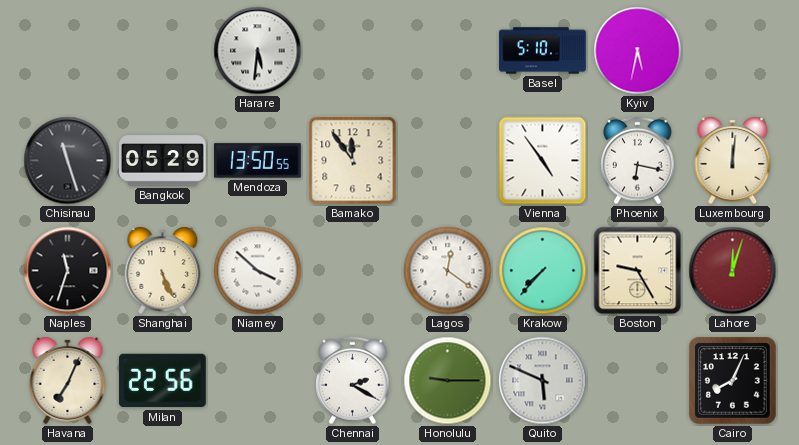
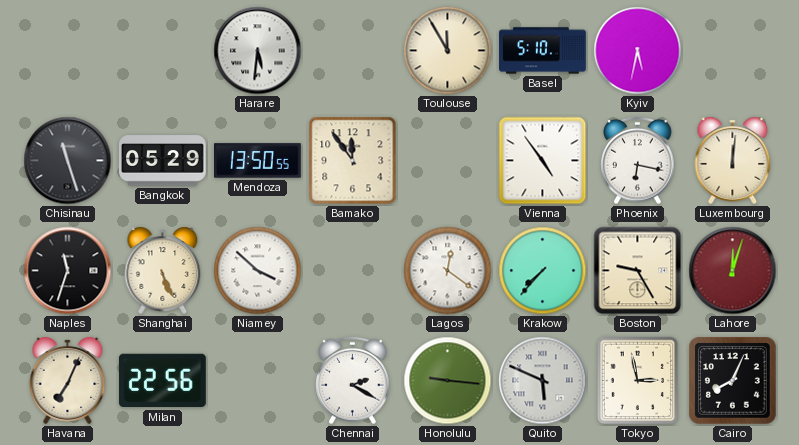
Toulouse: none -> 11:55 (448, 51)
Honolulu: 9:15 -> 9:16 (448, 381)
Tokyo: none -> 2:58 (638, 381)
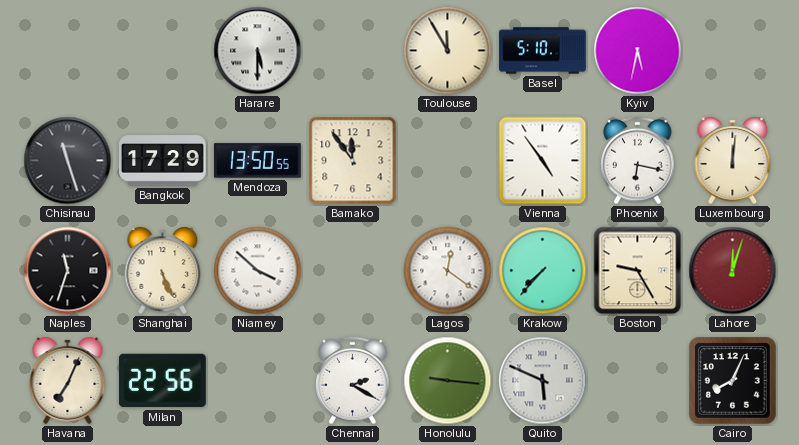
Harare: 5:31 -> 5:30 (258, 51)
Bangkok: 05:29 -> 17:29 (163, 161)
Tokyo: 2:58 -> none (638, 381)
